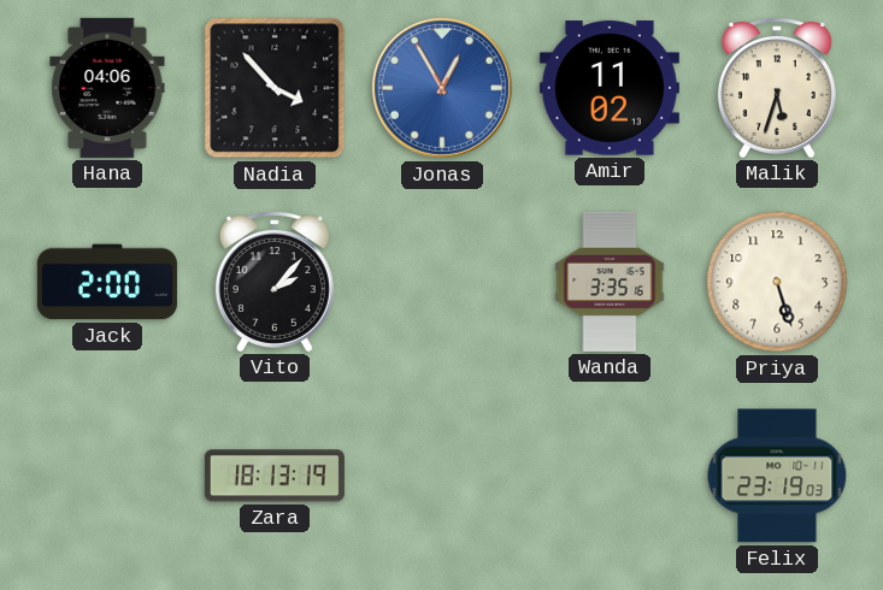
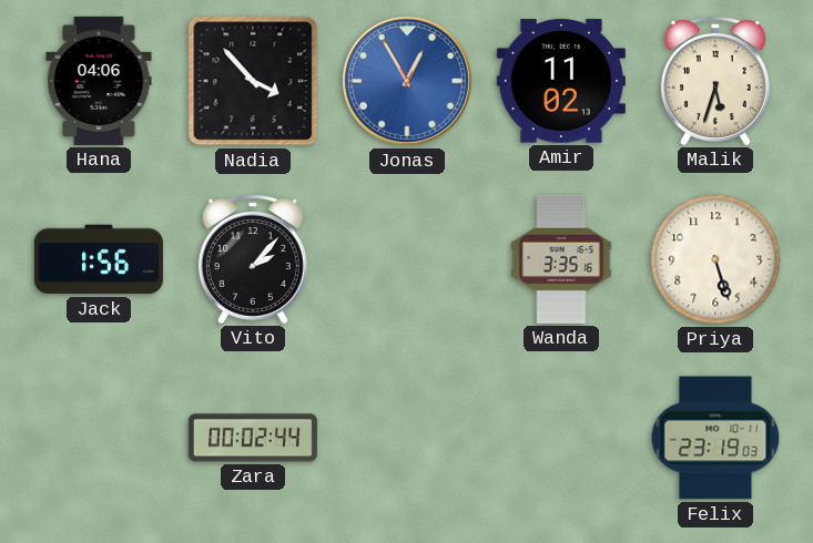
Jack: 2:00 -> 1:56 (99, 259)
Zara: 18:13 -> 00:02 (253, 438)
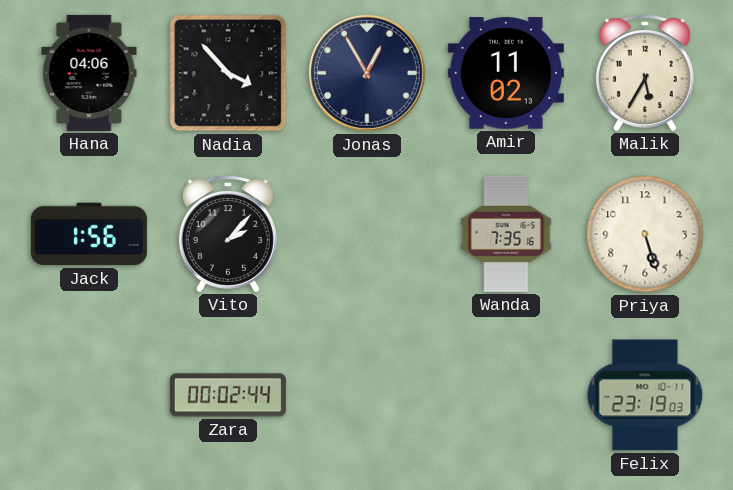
Jonas dial: blue -> navy (367, 73)
Malik: 5:33 -> 5:35 (645, 73)
Wanda: 3:35 -> 7:35 (506, 234)
